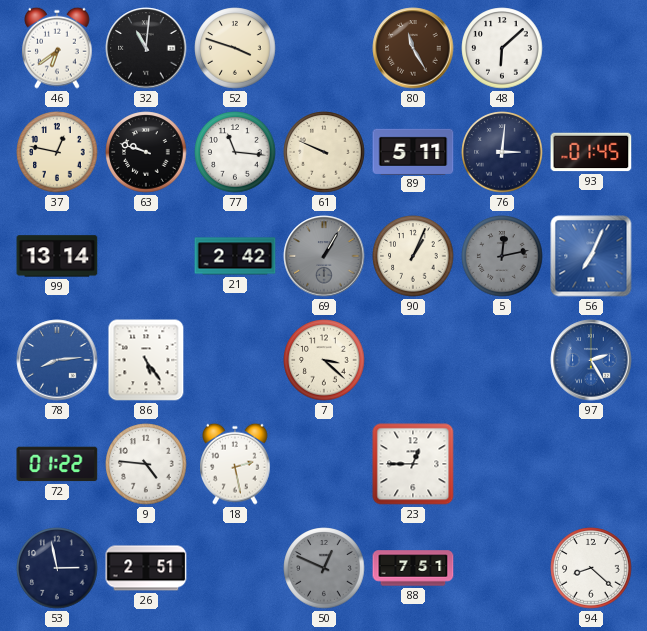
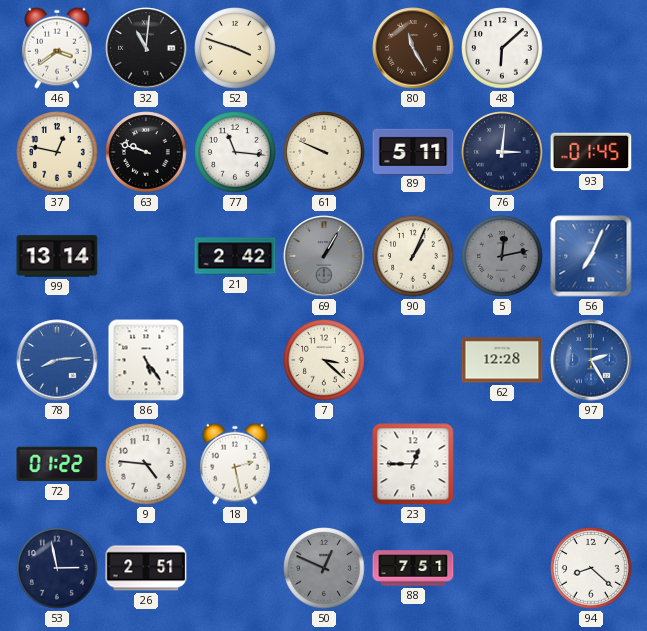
46: 6:39 -> 3:39 (58, 48)
62: none -> 12:28 (502, 360)
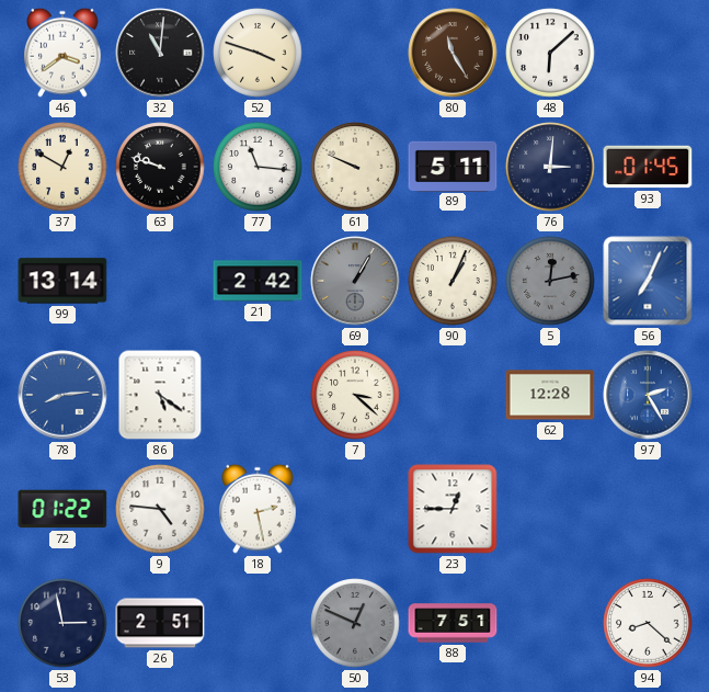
37: 12:47 -> 12:50 (62, 167)
86: 5:24 -> 5:21 (160, 395)
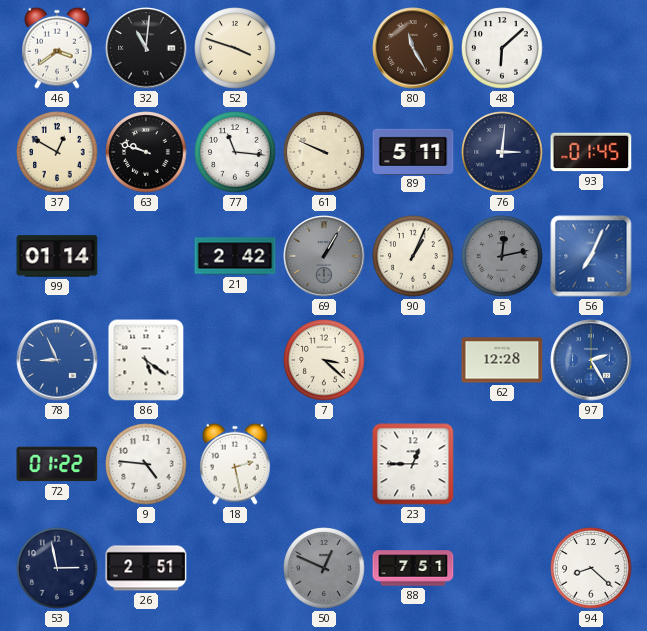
99: 13:14 -> 01:14 (57, 256)
78: 8:14 -> 8:56 (57, 360)
